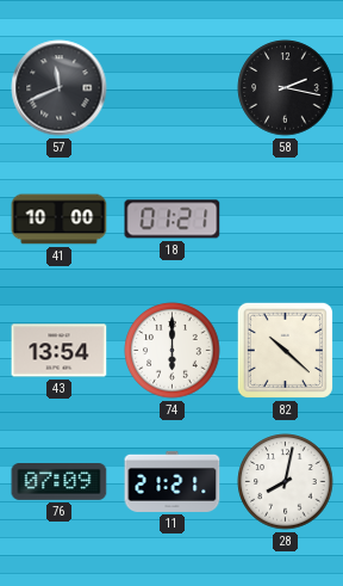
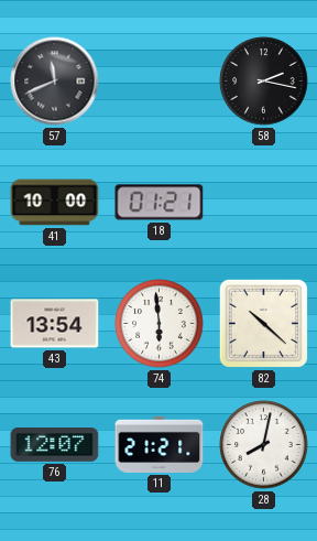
74: 6:00 -> 5:59 (160, 324)
76: 07:09 -> 12:07 (55, 445)
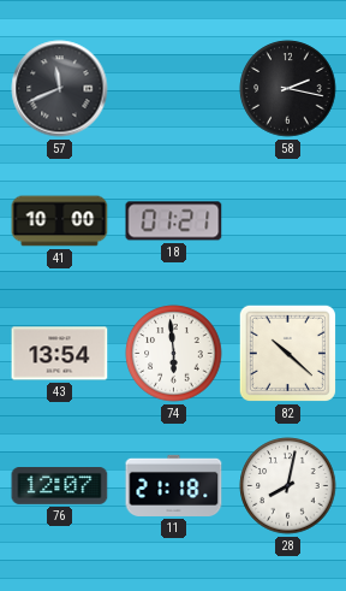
11: 21:21 -> 21:18 (174, 485)
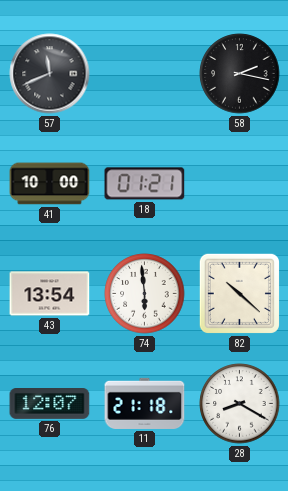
28: 8:02 -> 8:20 (240, 404)
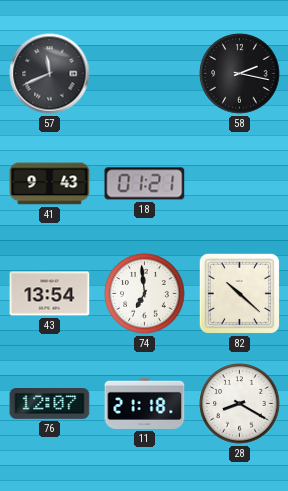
41: 10:00 -> 9:43 (50, 184)
74: 5:59 -> 6:59 (145, 294)
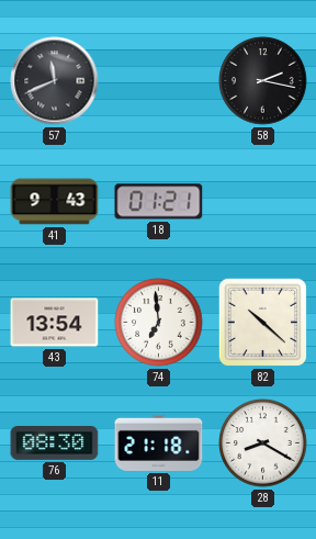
76: 12:07 -> 08:30 (55, 443)
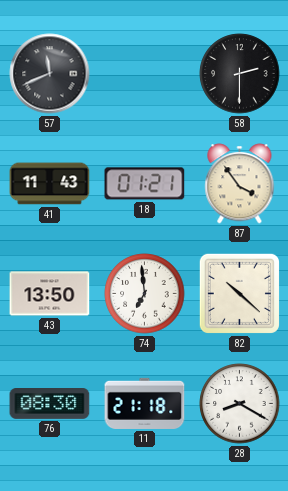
58: 2:17 -> 2:30 (240, 74)
41: 9:43 -> 11:43 (50, 184)
87: none -> 3:54 (240, 184)
43: 13:54 -> 13:50 (50, 294)
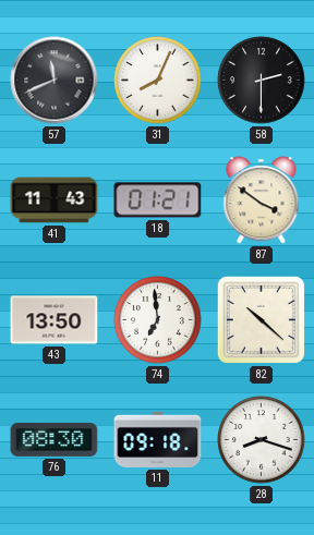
31: none -> 8:04 (158, 81)
87: 3:54 -> 3:51 (262, 200)
11: 21:18 -> 09:18 (158, 439)
28: 8:20 -> 8:18 (262, 440)
